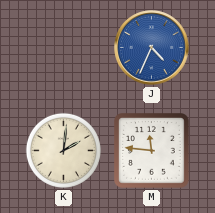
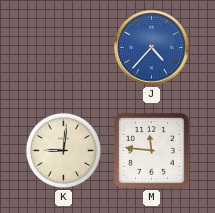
J: 4:34 -> 4:37 (152, 48)
K: 2:01 -> 9:01 (63, 150)
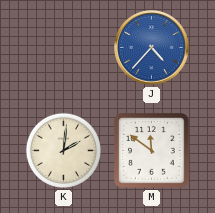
K: 9:01 -> 2:01 (63, 150)
M: 11:46 -> 11:51 (152, 151)
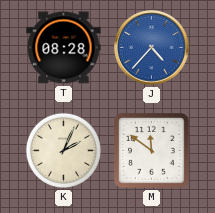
T: none -> 08:28 (64, 48)
K: 2:01 -> 2:04 (63, 150)
